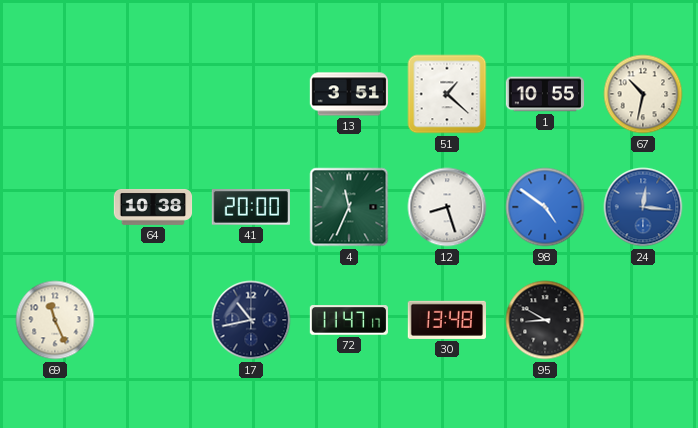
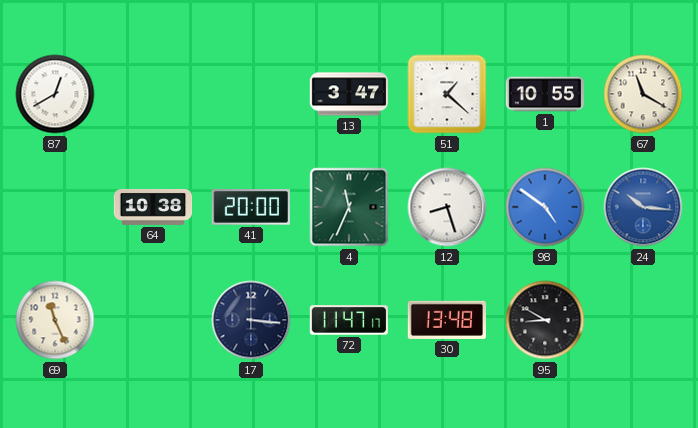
87: none -> 12:40 (55, 94)
13: 3:51 -> 3:47 (349, 94)
67: 10:32 -> 11:20 (643, 94)
24: 12:16 -> 10:16 (643, 207)
17: 10:43 -> 3:16 (251, 320)
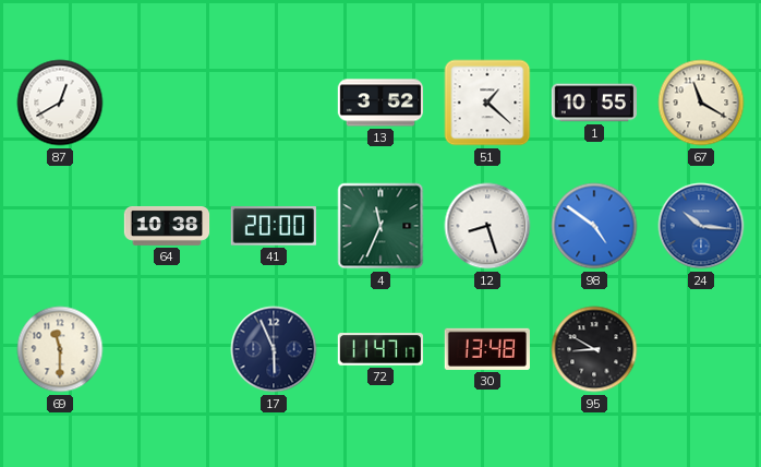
13: 3:47 -> 3:52 (380, 103)
69: 11:26 -> 11:30 (60, 349)
17: 3:16 -> 5:56 (274, 349)
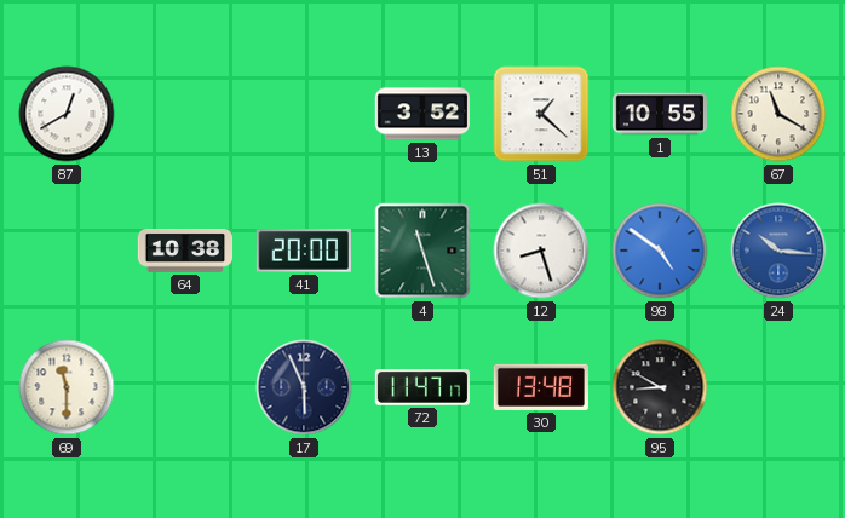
4: 11:34 -> 11:27 (422, 251)
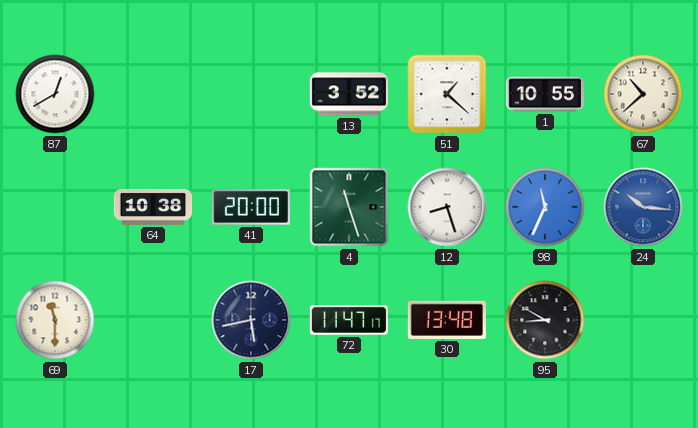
67: 11:20 -> 10:38 (643, 94)
98: 4:51 -> 11:34 (545, 207)
17: 5:56 -> 5:43 (251, 320)
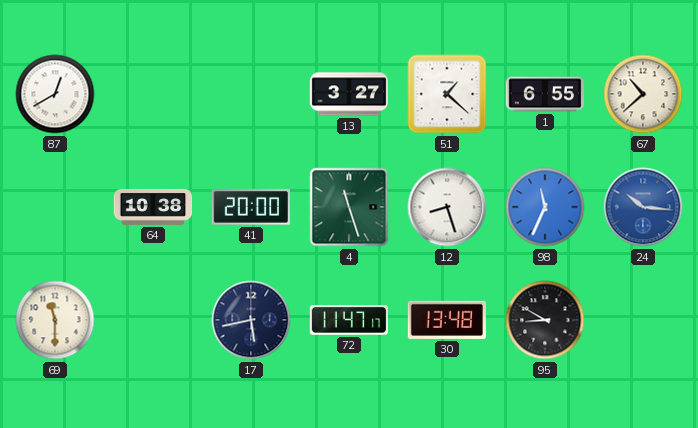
13: 3:52 -> 3:27 (349, 94)
1: 10:55 -> 6:55 (545, 94)
